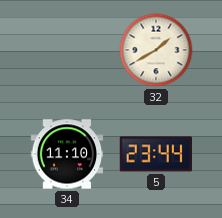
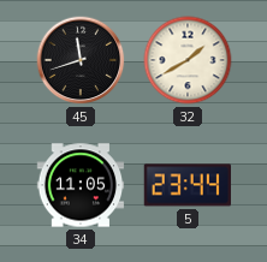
45: none -> 11:42 (81, 60)
34: 11:10 -> 11:05 (81, 185)
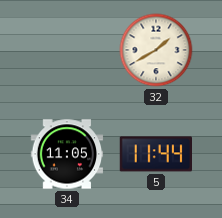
45: 11:42 -> none (81, 60)
5: 23:44 -> 11:44 (155, 154)
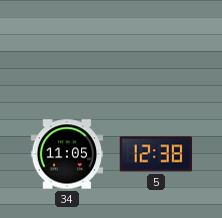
32: 1:40 -> none (156, 50)
5: 11:44 -> 12:38 (155, 154)
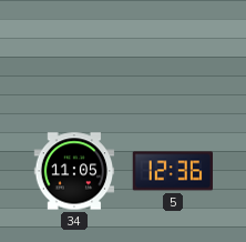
5: 12:38 -> 12:36 (172, 171)
